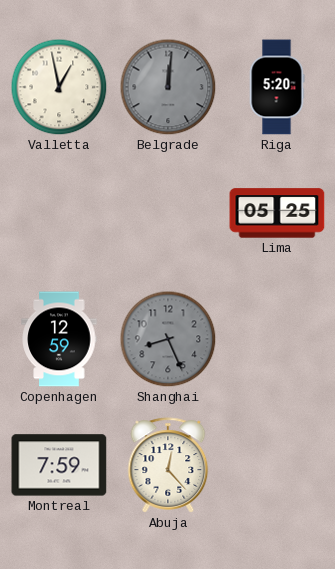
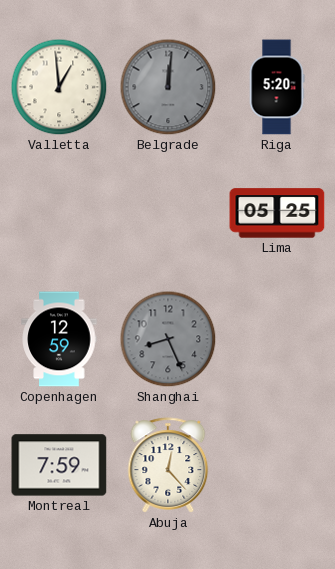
Valletta: 12:58 -> 12:59 (59, 87)
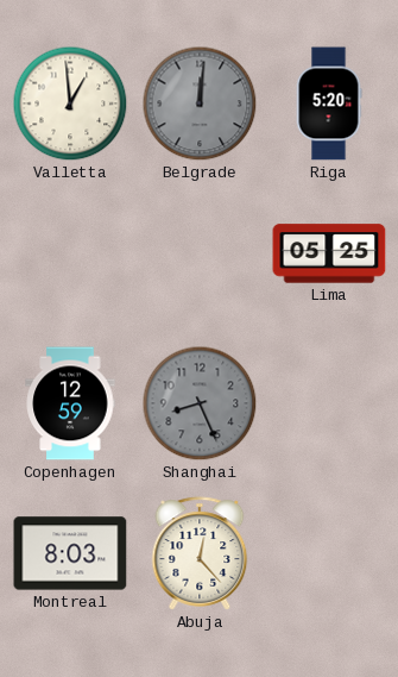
Montreal: 7:59 -> 8:03 (70, 553)
